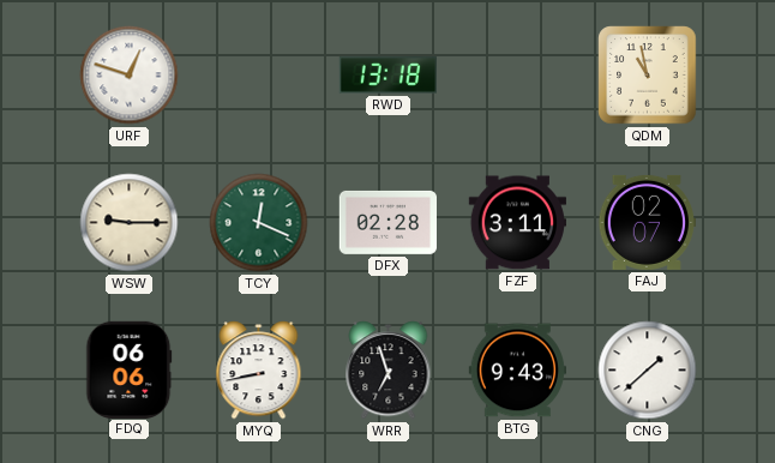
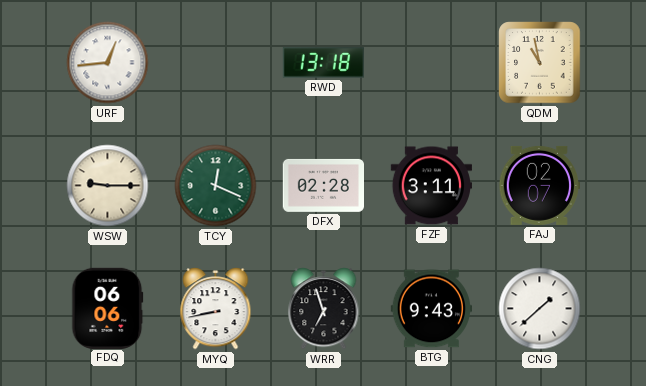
URF: 12:48 -> 12:44 (108, 63)
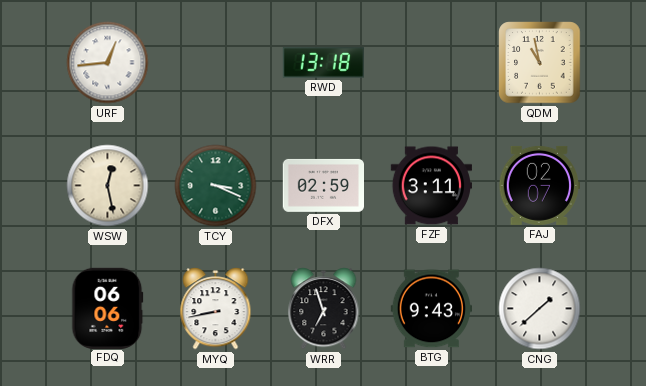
WSW: 9:15 -> 12:28 (108, 186)
TCY: 12:19 -> 3:19 (216, 186)
DFX: 02:28 -> 02:59 (323, 185)
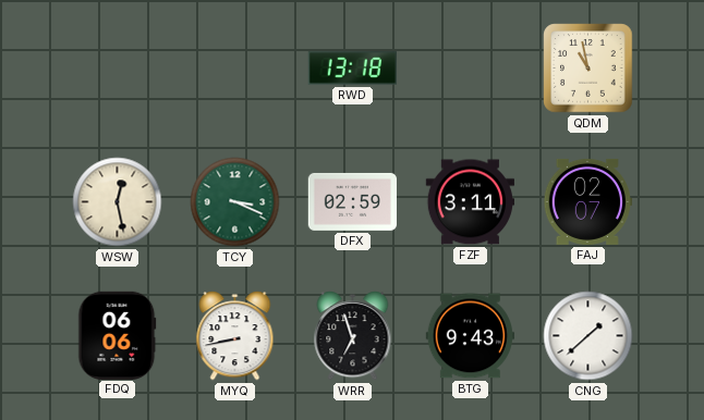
URF: 12:44 -> none (108, 63)
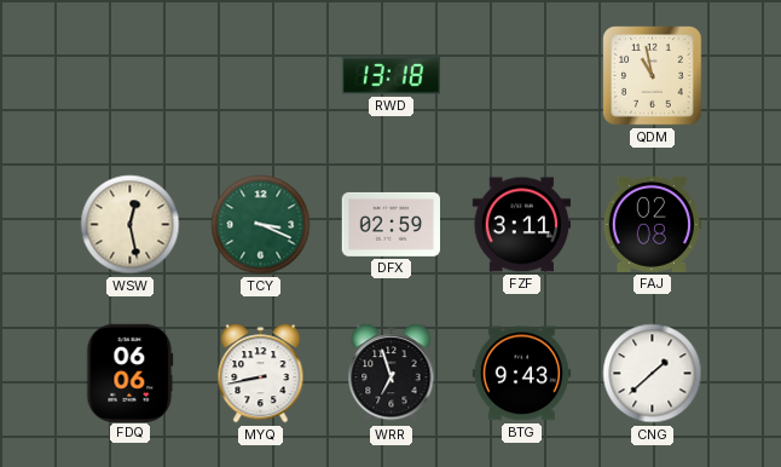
FAJ: 02:07 -> 02:08 (652, 224)
